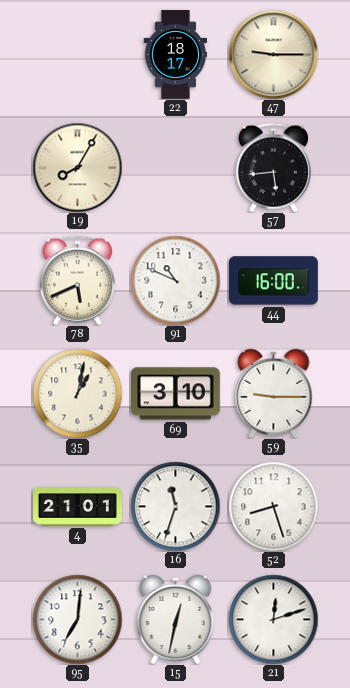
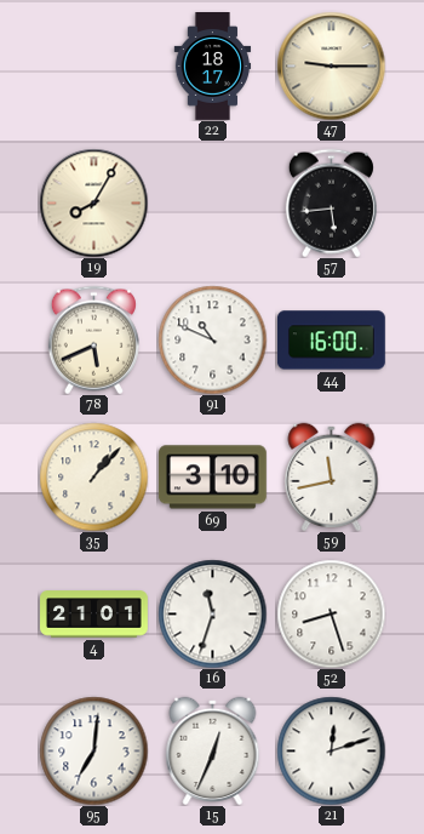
35: 1:02 -> 1:07 (93, 476)
59: 9:15 -> 11:43 (332, 476)
15: 12:32 -> 12:34 (213, 750)
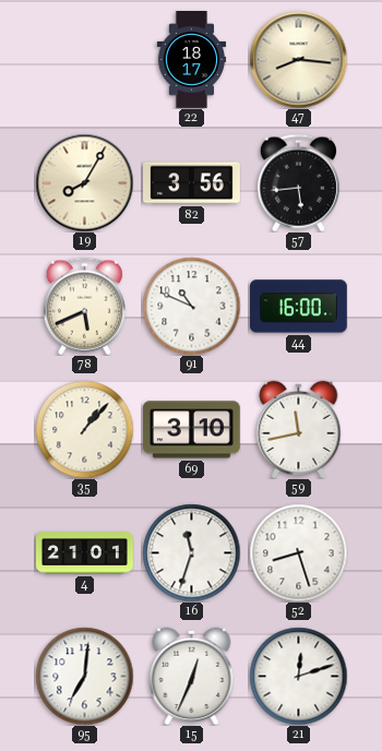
47: 9:15 -> 8:16 (298, 59)
82: none -> 3:56 (192, 183)
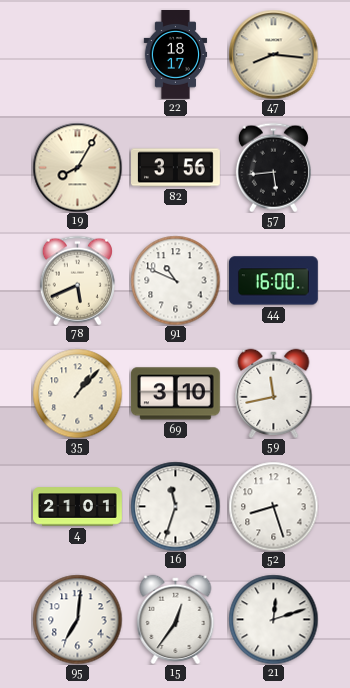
15: 12:34 -> 12:36 (176, 619)
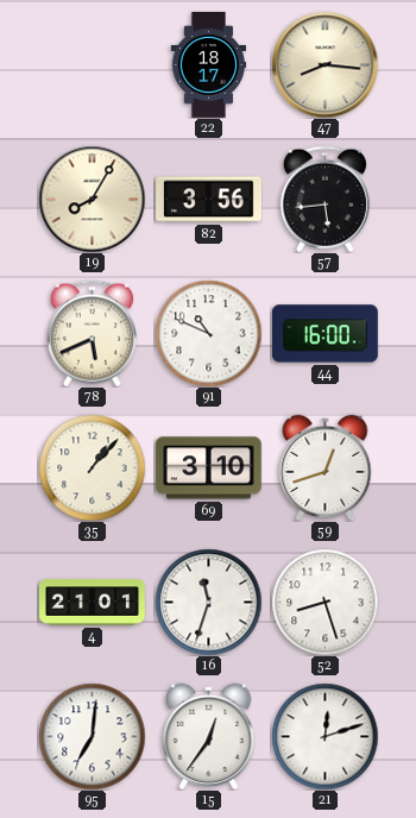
59: 11:43 -> 12:42 (326, 467)
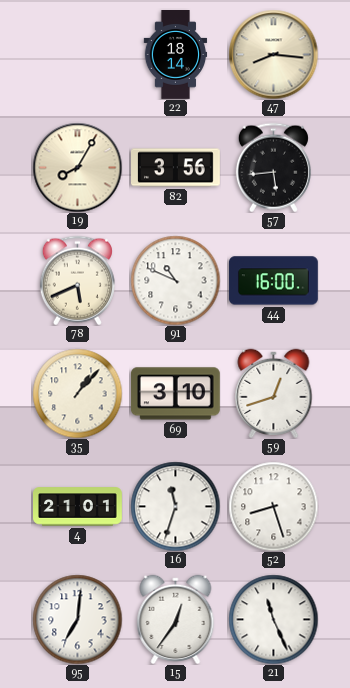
22: 18:17 -> 18:14 (176, 55)
21: 12:12 -> 11:26 (273, 619)
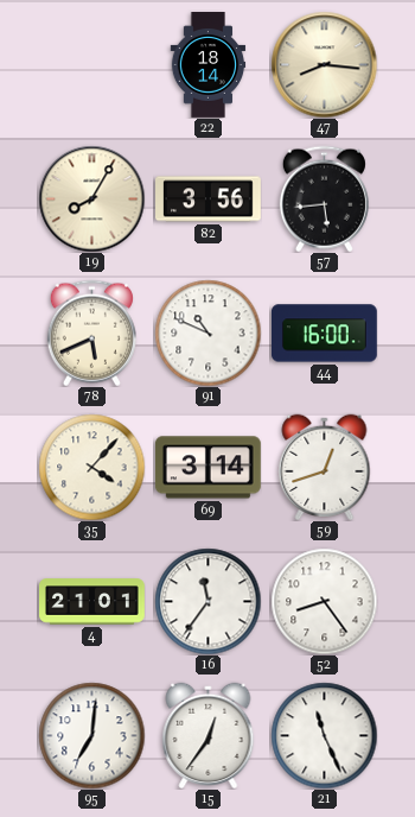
35: 1:07 -> 4:07 (91, 467)
69: 3:10 -> 3:14 (207, 468)
16: 11:33 -> 11:36 (207, 601)
52: 8:27 -> 8:24 (324, 601)
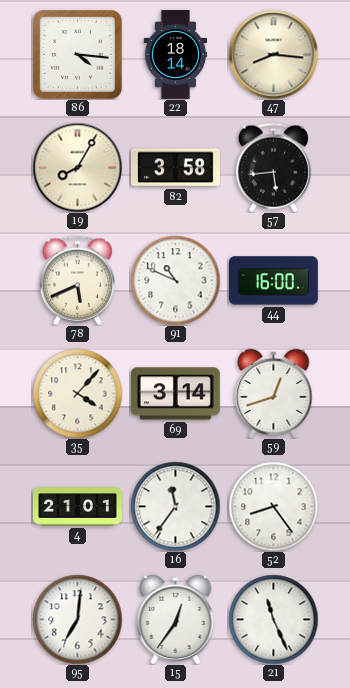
86: none -> 4:16 (77, 54)
82: 3:56 -> 3:58 (176, 168)
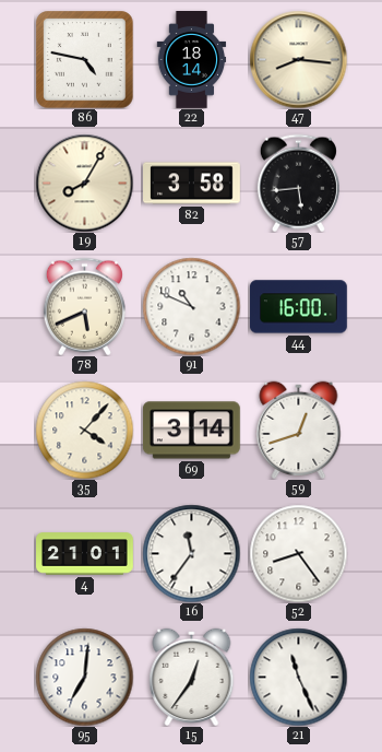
86: 4:16 -> 4:47 (84, 59)
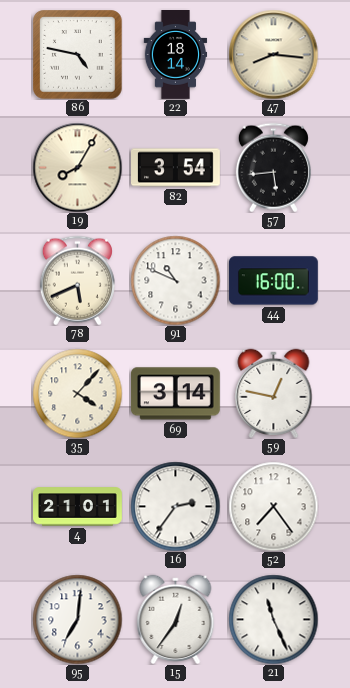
82: 3:58 -> 3:54 (176, 168)
59: 12:42 -> 12:47 (274, 393)
16: 11:36 -> 2:36 (175, 506)
52: 8:24 -> 7:24 (273, 506)
